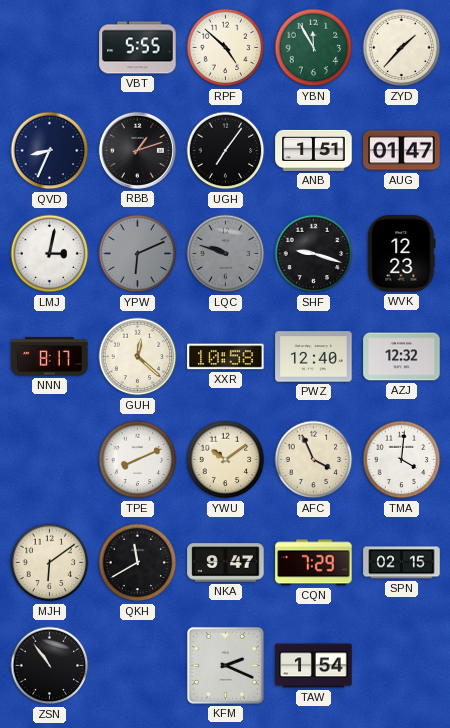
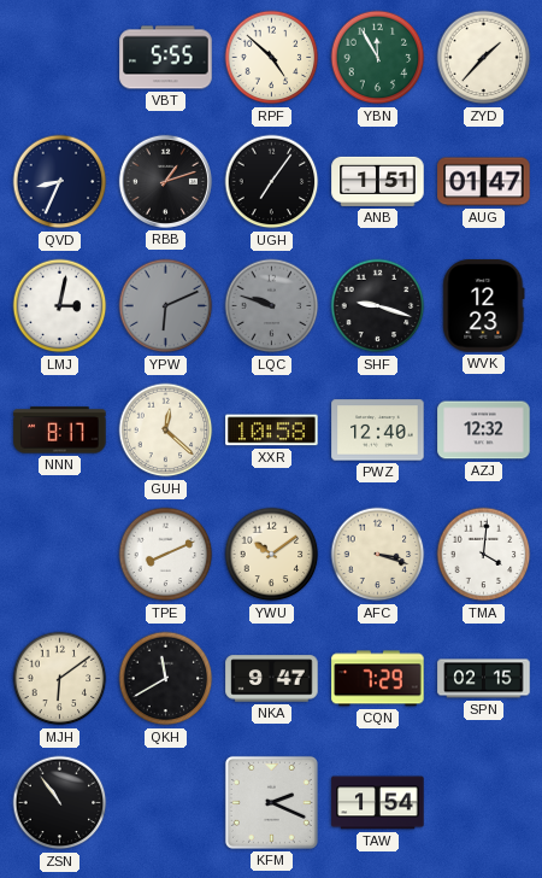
AFC: 3:56 -> 3:18 (378, 555)
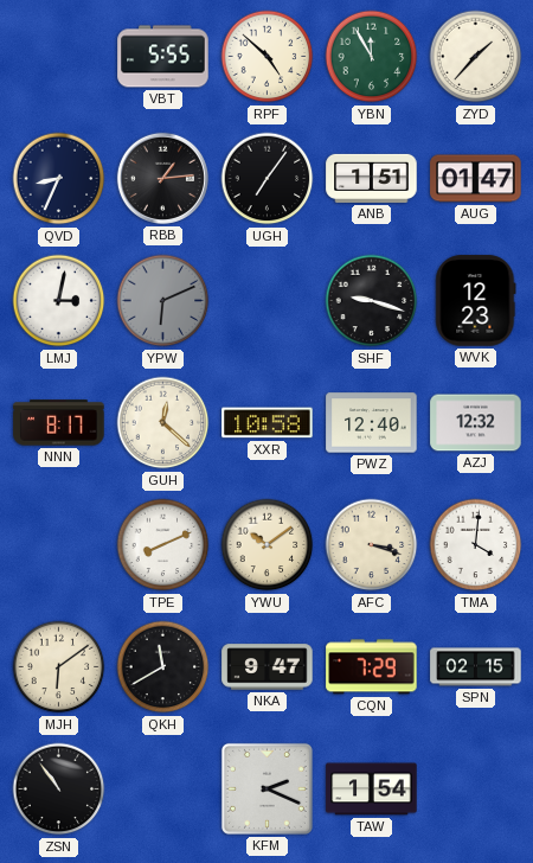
RBB: 1:12 -> 1:14 (162, 178)
LQC: 9:48 -> none (272, 306)
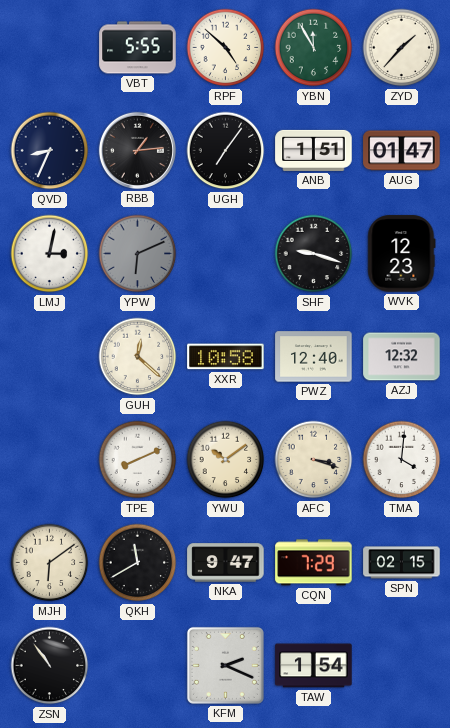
NNN: 8:17 -> none (59, 423)
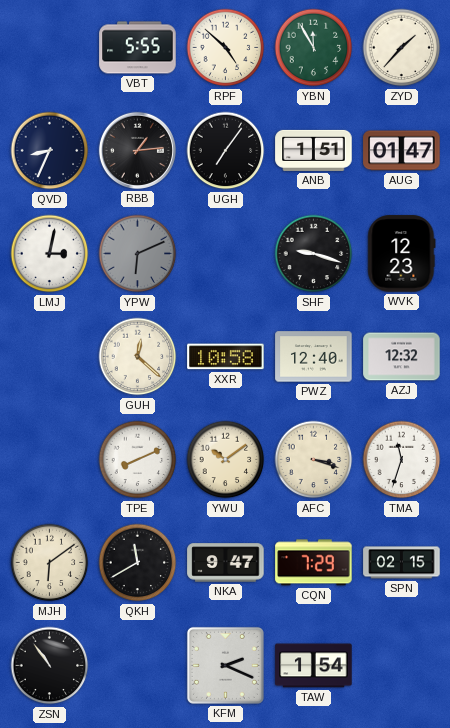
TMA: 4:01 -> 11:33 (402, 460)
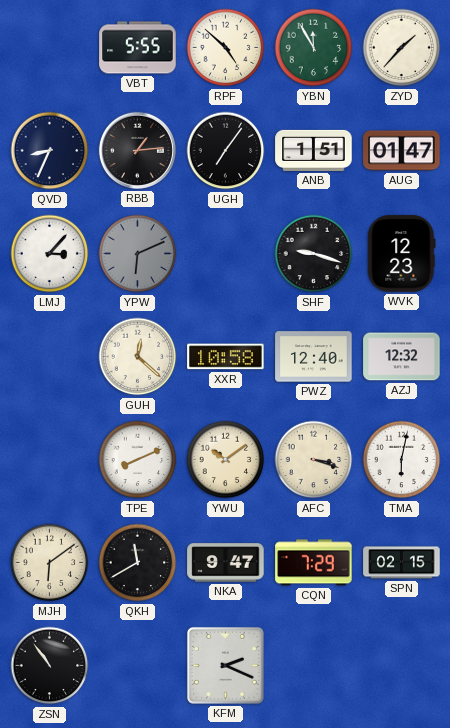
LMJ: 3:02 -> 3:07 (50, 254)
TMA: 11:33 -> 6:02 (402, 460)
TAW: 1:54 -> none (314, 666)
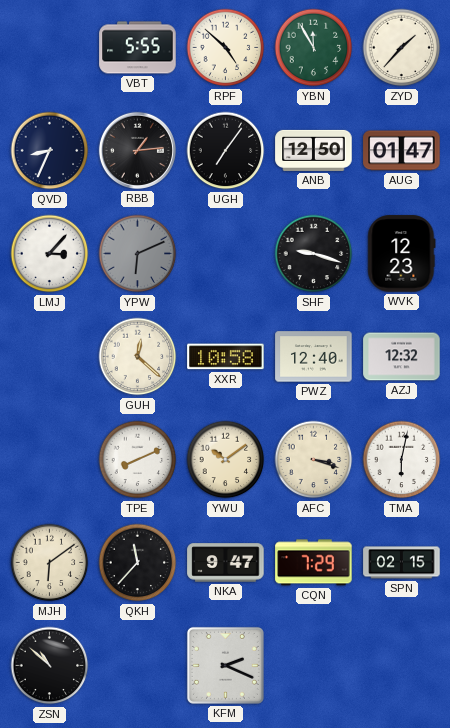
ANB: 1:51 -> 12:50 (314, 150)
QKH: 11:40 -> 11:37 (138, 563)
ZSN: 10:54 -> 10:52 (50, 666)
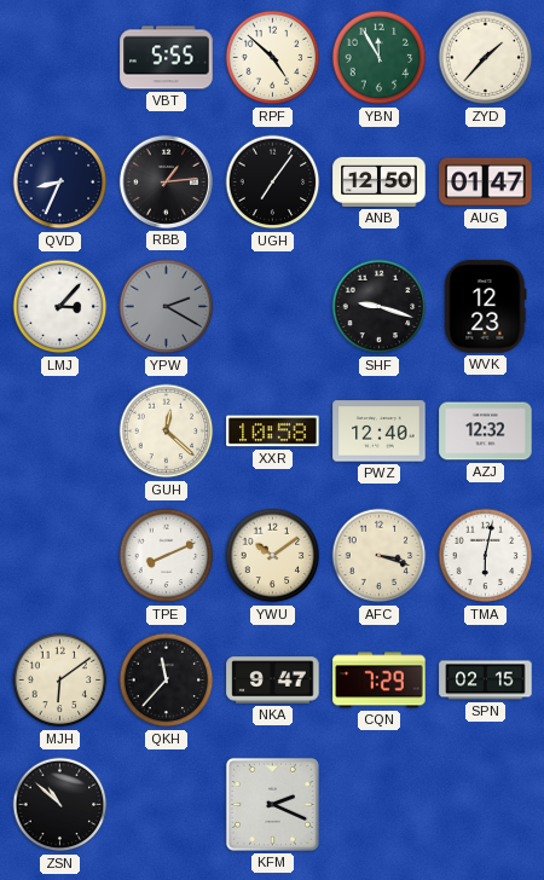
YPW: 6:11 -> 2:20 (167, 307)
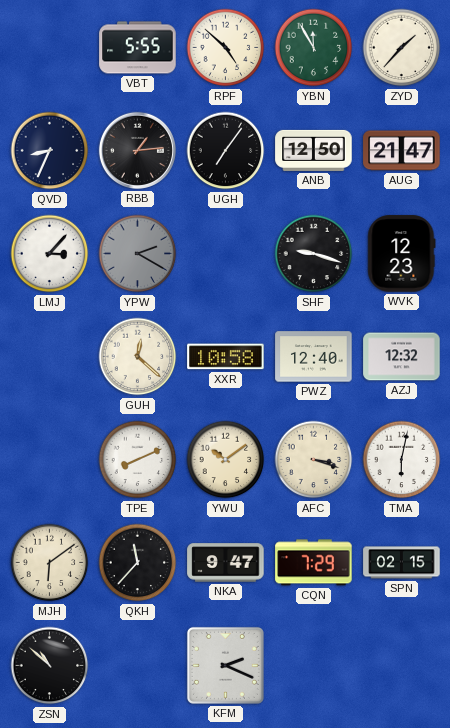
AUG: 01:47 -> 21:47 (402, 151)
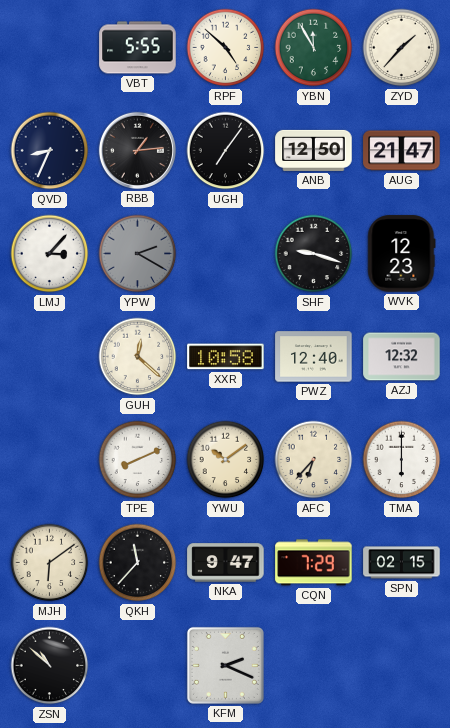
AFC: 3:18 -> 6:37 (314, 460)
TMA: 6:02 -> 6:00 (402, 460)
